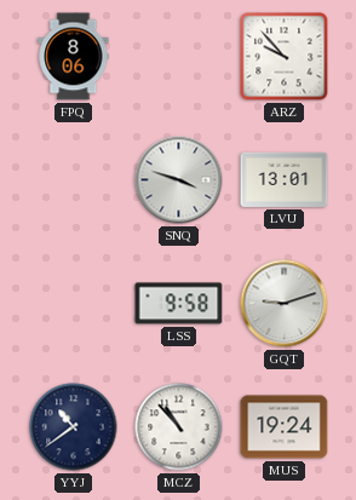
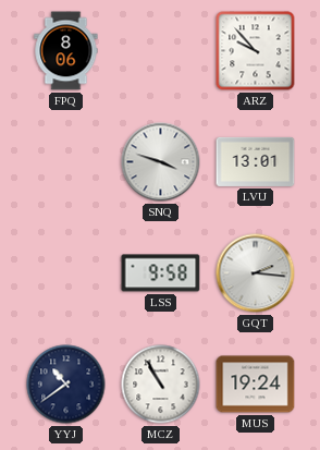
GQT: 9:12 -> 2:16 (256, 273)
MCZ: 10:53 -> 10:55 (161, 385)
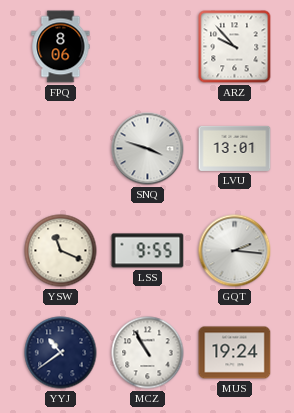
YSW: none -> 11:19 (61, 251)
LSS: 9:58 -> 9:55 (148, 251)
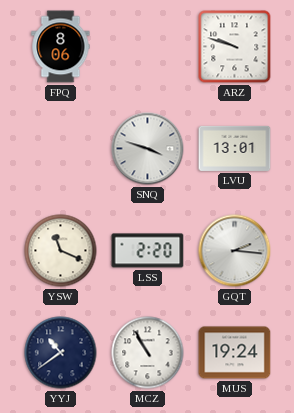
ARZ: 9:53 -> 9:48 (235, 47)
LSS: 9:55 -> 2:20 (148, 251)
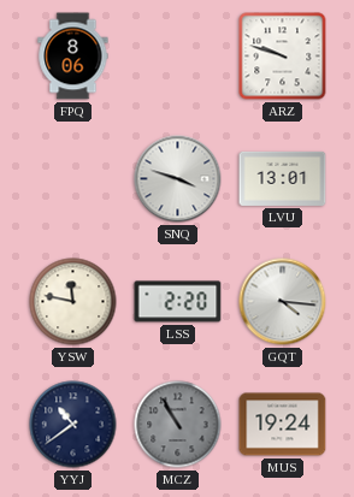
YSW: 11:19 -> 11:47 (73, 302)
GQT: 2:16 -> 4:16 (283, 302)
MCZ dial: white -> grey (178, 425)
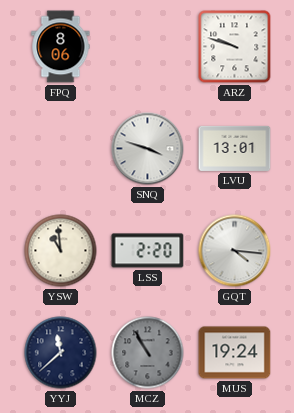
YSW: 11:47 -> 10:59 (61, 251)
YYJ: 10:39 -> 11:38 (61, 353)
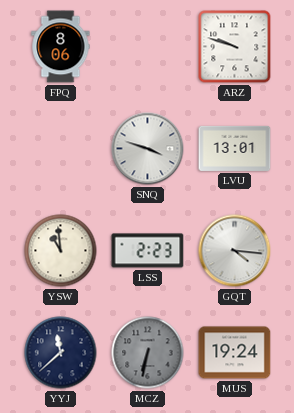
LSS: 2:20 -> 2:23 (148, 251)
MCZ: 10:55 -> 6:32 (148, 353)
